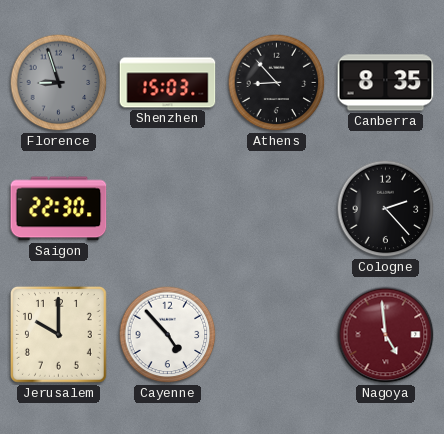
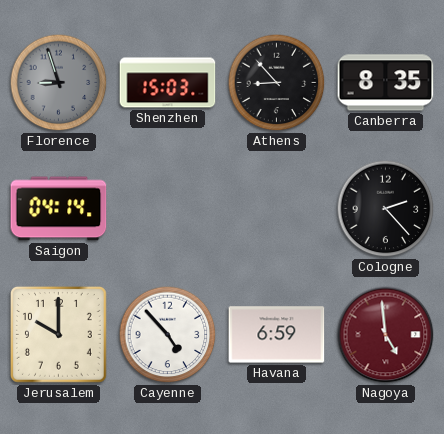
Saigon: 22:30 -> 04:14 (59, 209)
Havana: none -> 6:59 (277, 335)
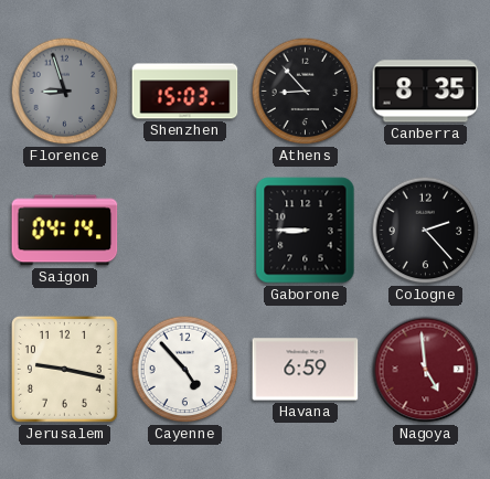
Gaborone: none -> 8:45 (306, 231)
Jerusalem: 10:00 -> 9:17 (65, 369)
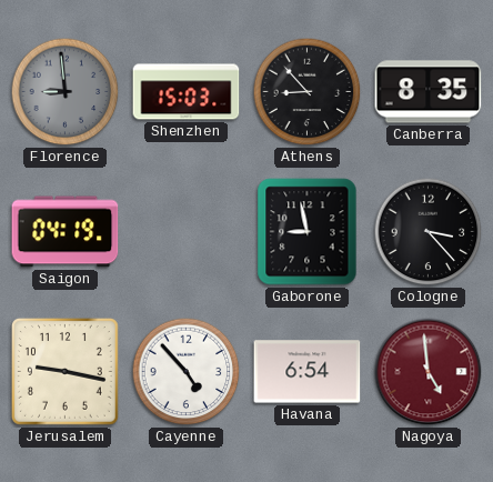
Florence: 8:57 -> 8:59 (66, 92)
Saigon: 04:14 -> 04:19 (66, 232)
Gaborone: 8:45 -> 8:58 (308, 232)
Cologne: 2:23 -> 3:23 (429, 232)
Havana: 6:59 -> 6:54 (308, 372)
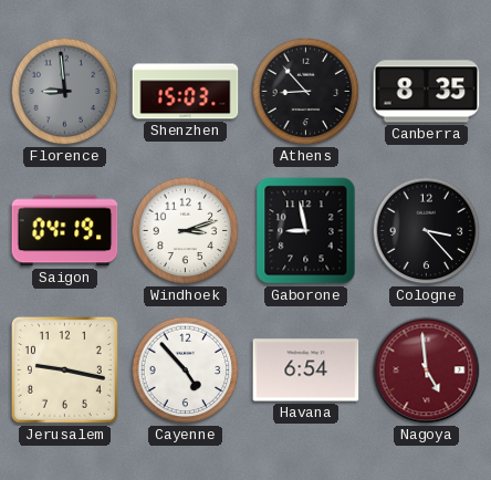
Windhoek: none -> 3:12 (186, 231)
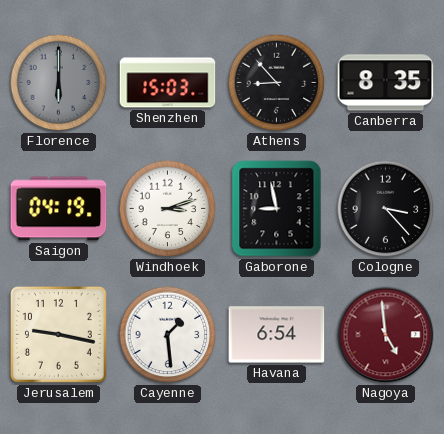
Florence: 8:59 -> 6:00 (59, 83)
Cayenne: 4:53 -> 1:29 (168, 335)
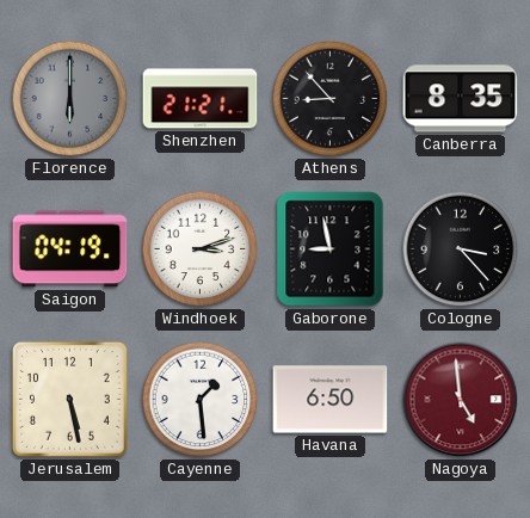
Shenzhen: 15:03 -> 21:21 (201, 99)
Jerusalem: 9:17 -> 5:28 (70, 399)
Havana: 6:54 -> 6:50 (331, 400)
